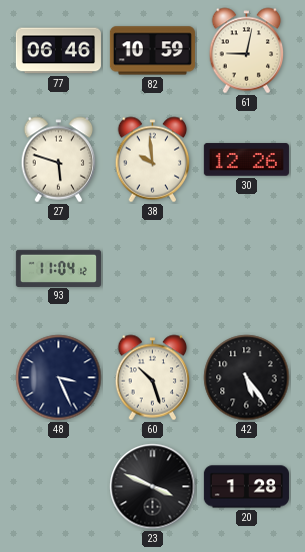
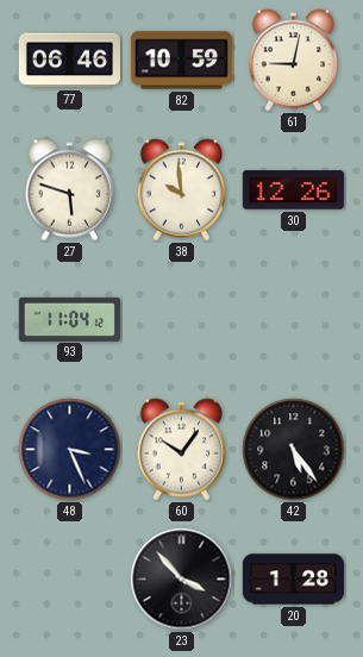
60: 10:27 -> 10:06 (182, 450)
23: 3:49 -> 3:53 (182, 580)
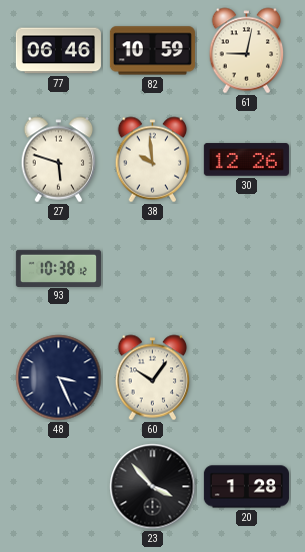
93: 11:04 -> 10:38 (58, 268)
42: 5:24 -> none (294, 450)
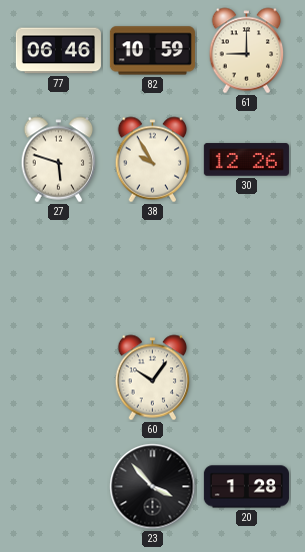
61: 9:02 -> 9:00 (247, 51)
38: 9:59 -> 9:55 (153, 160)
93: 10:38 -> none (58, 268)
48: 3:26 -> none (59, 378)
